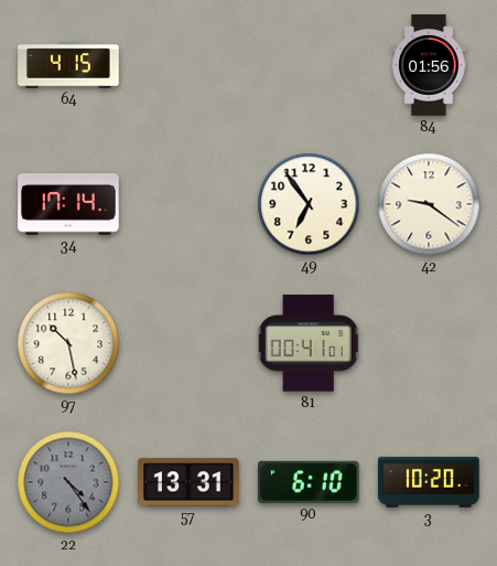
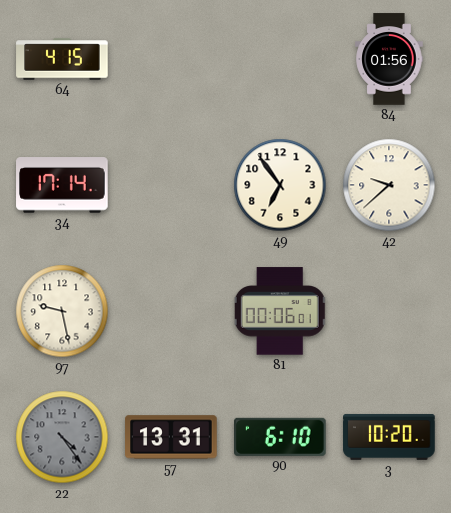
42: 9:21 -> 9:38 (389, 185)
97: 10:28 -> 9:28 (62, 311)
81: 00:41 -> 00:06 (280, 311)
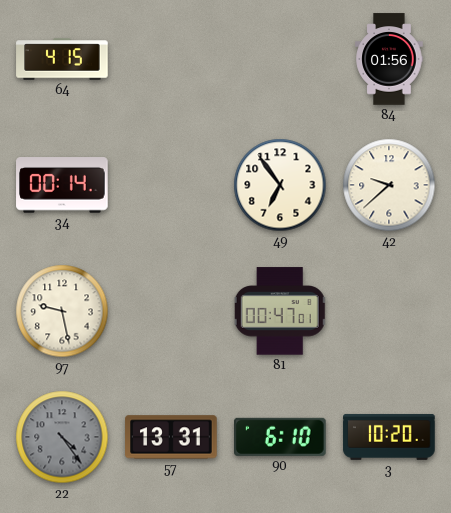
34: 17:14 -> 00:14 (62, 185)
81: 00:06 -> 00:47 (280, 311)
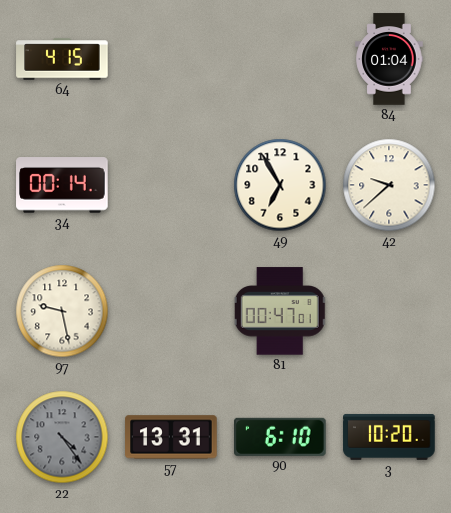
84: 01:56 -> 01:04 (389, 59)
49: 6:54 -> 6:55 (280, 185)
